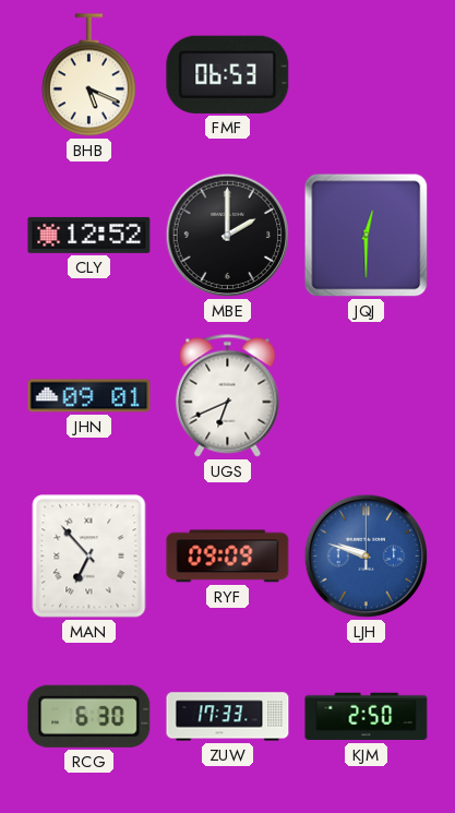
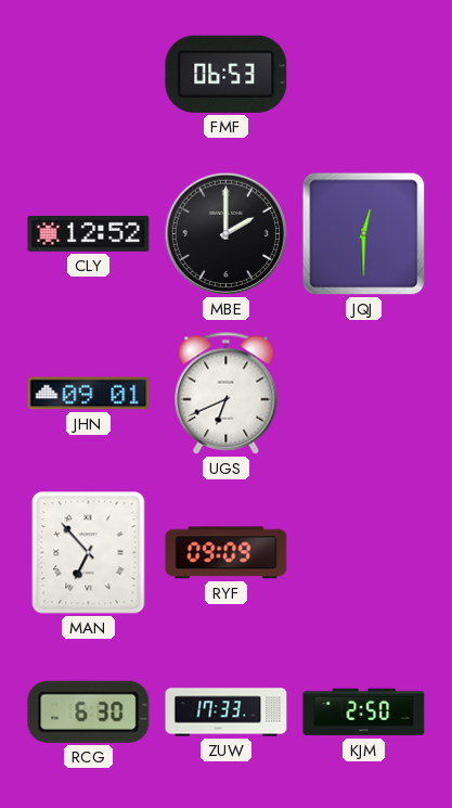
BHB: 5:19 -> none (88, 75)
LJH: 9:48 -> none (367, 557)
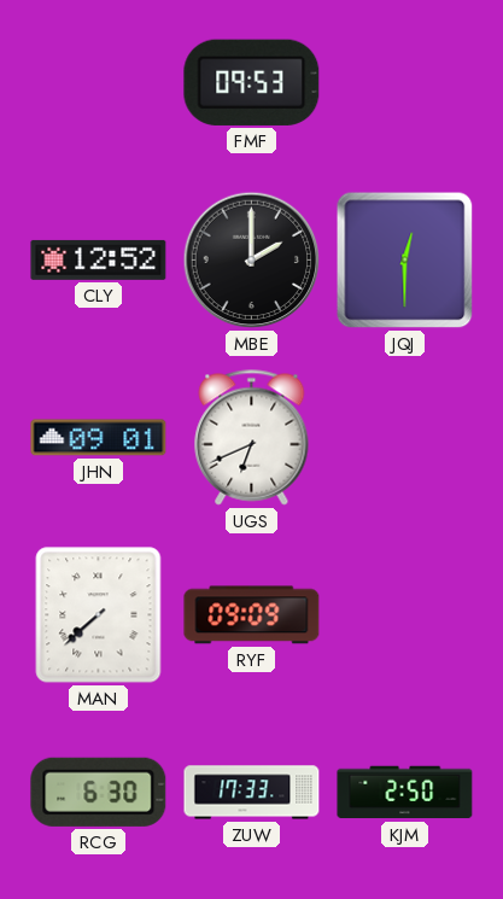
FMF: 06:53 -> 09:53 (252, 82)
MAN: 6:53 -> 7:38 (99, 615)
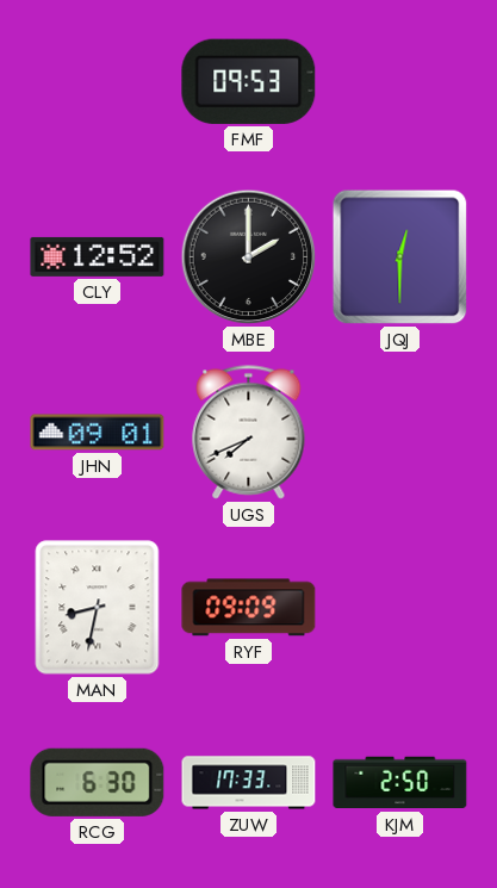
UGS: 6:41 -> 7:41 (249, 433)
MAN: 7:38 -> 8:32 (98, 608)
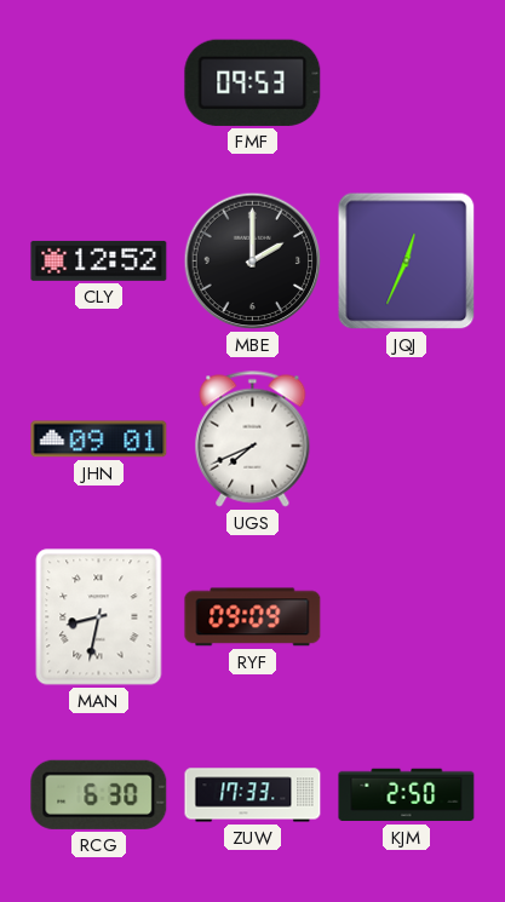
JQJ: 12:30 -> 12:34 (407, 262)
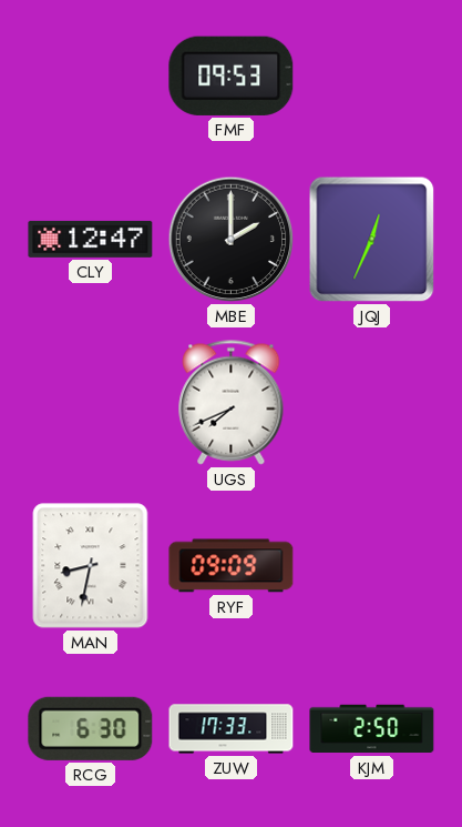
CLY: 12:52 -> 12:47 (91, 239)
JHN: 09:01 -> none (99, 439)
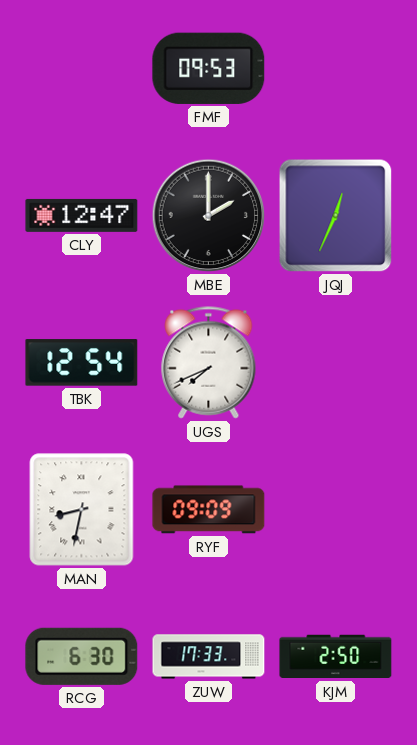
TBK: none -> 12:54 (82, 363)
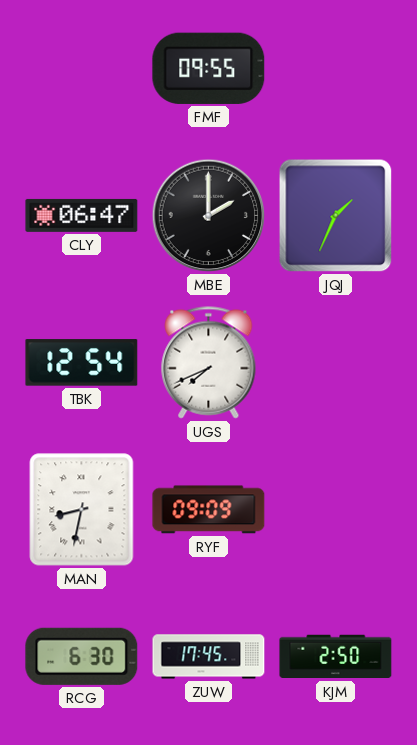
FMF: 09:53 -> 09:55 (209, 68)
CLY: 12:47 -> 06:47 (82, 215)
JQJ: 12:34 -> 1:34 (336, 216)
ZUW: 17:33 -> 17:45 (209, 657)
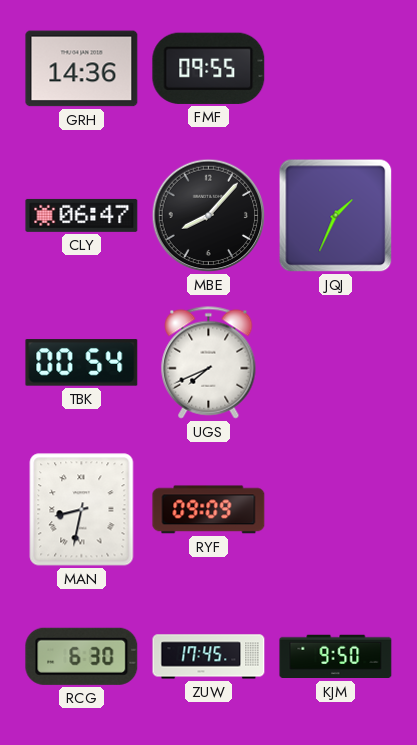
GRH: none -> 14:36 (82, 69)
MBE: 2:00 -> 8:07 (209, 216)
TBK: 12:54 -> 00:54 (82, 363)
KJM: 2:50 -> 9:50 (336, 657)
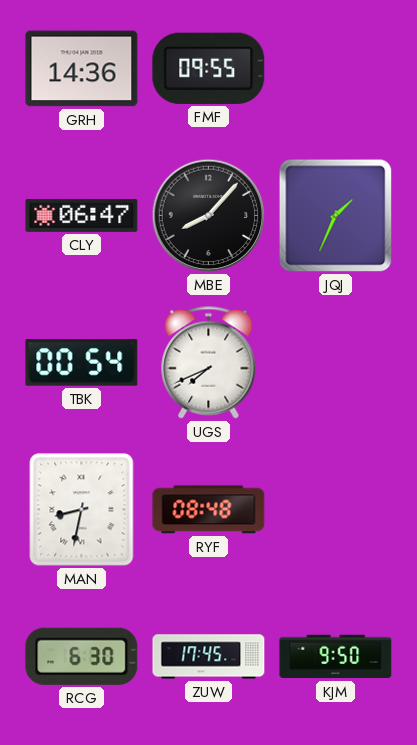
RYF: 09:09 -> 08:48 (209, 510)
